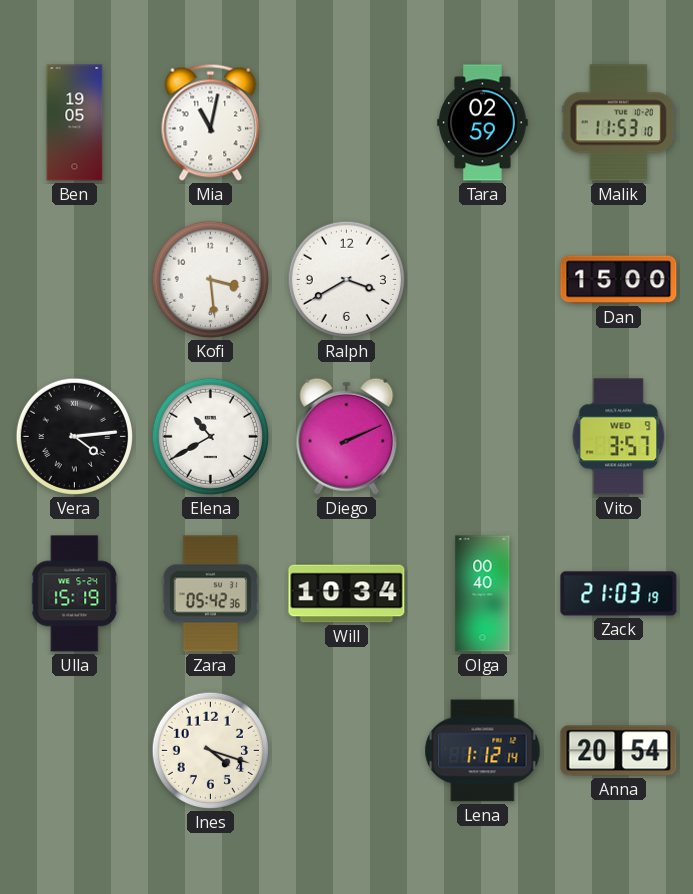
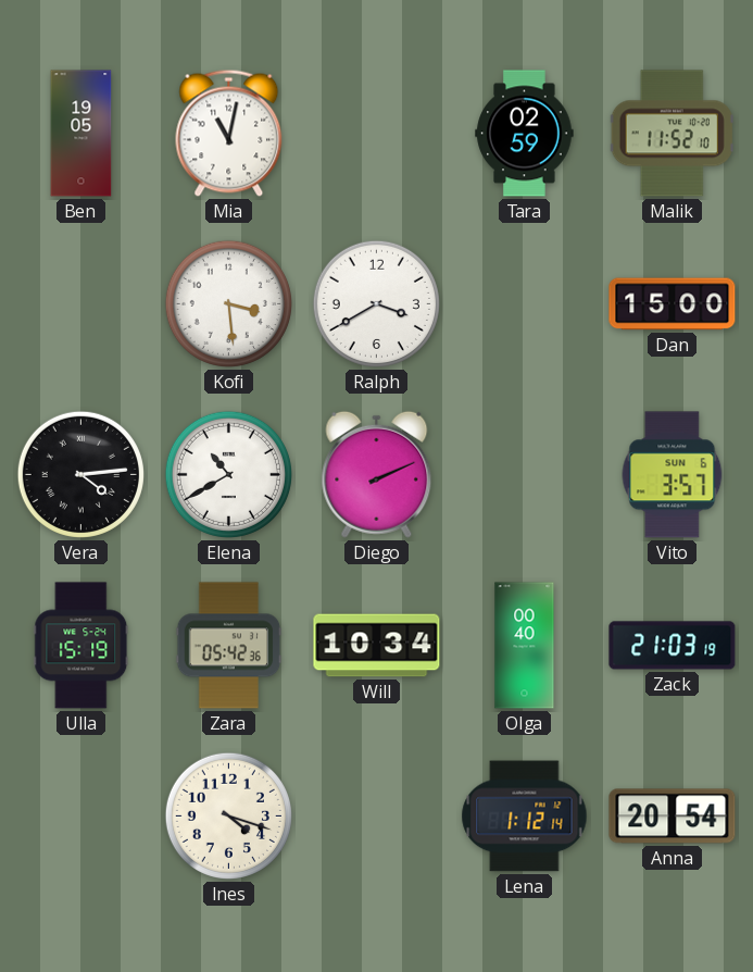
Malik: 11:53 -> 11:52 (672, 134)
Vito date: WED 9 -> SUN 6 (673, 475)
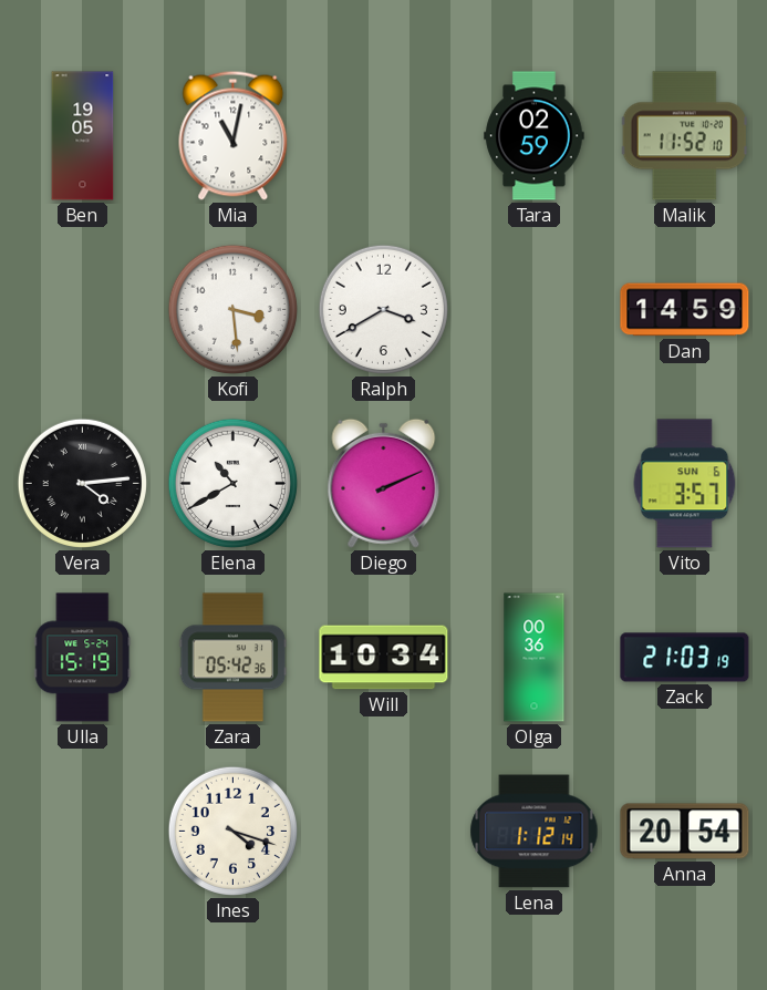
Dan: 15:00 -> 14:59 (685, 310)
Olga: 00:40 -> 00:36 (535, 658)
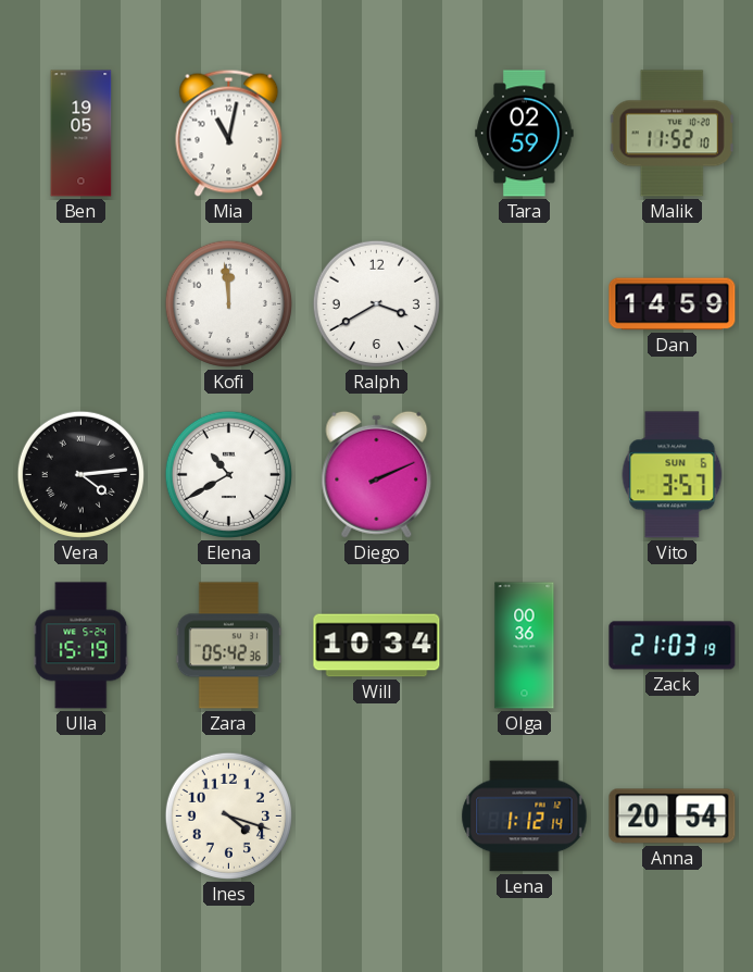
Kofi: 3:29 -> 11:59 (228, 303)
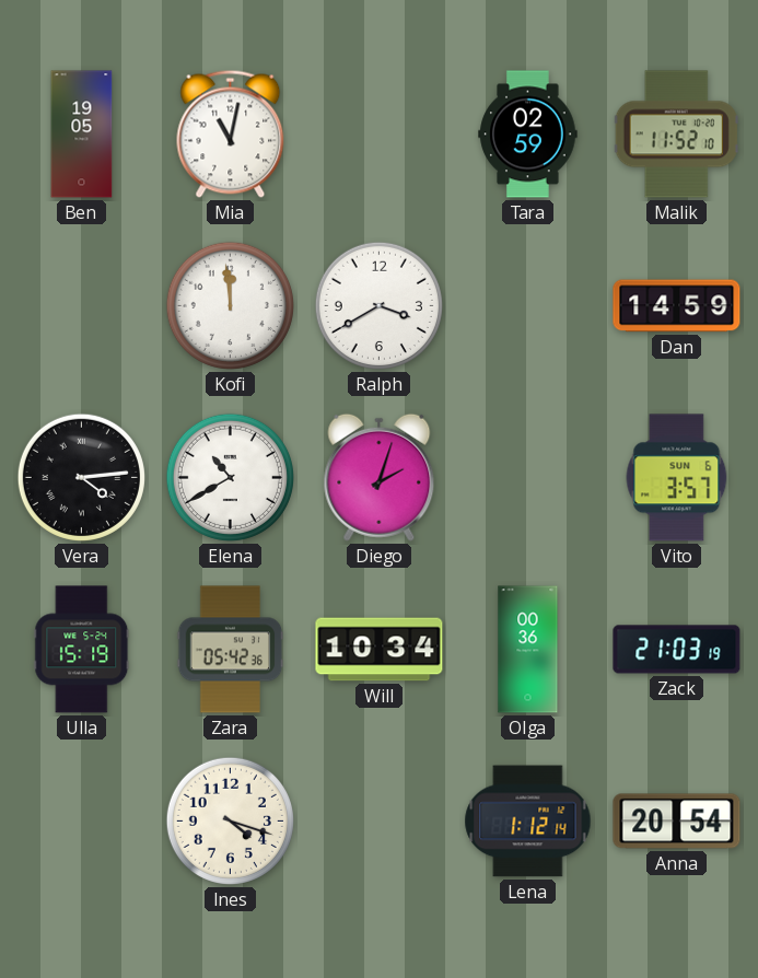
Diego: 2:11 -> 2:03 (380, 477)
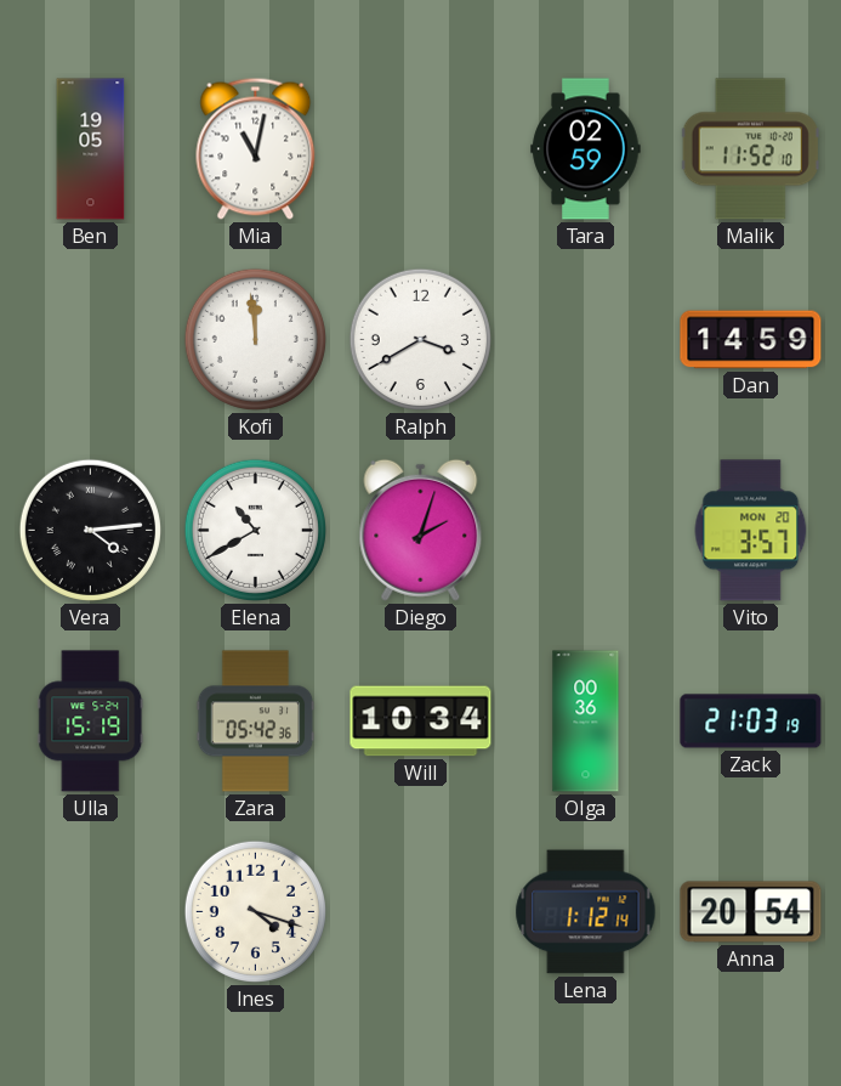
Vito date: SUN 6 -> MON 20 (751, 531)
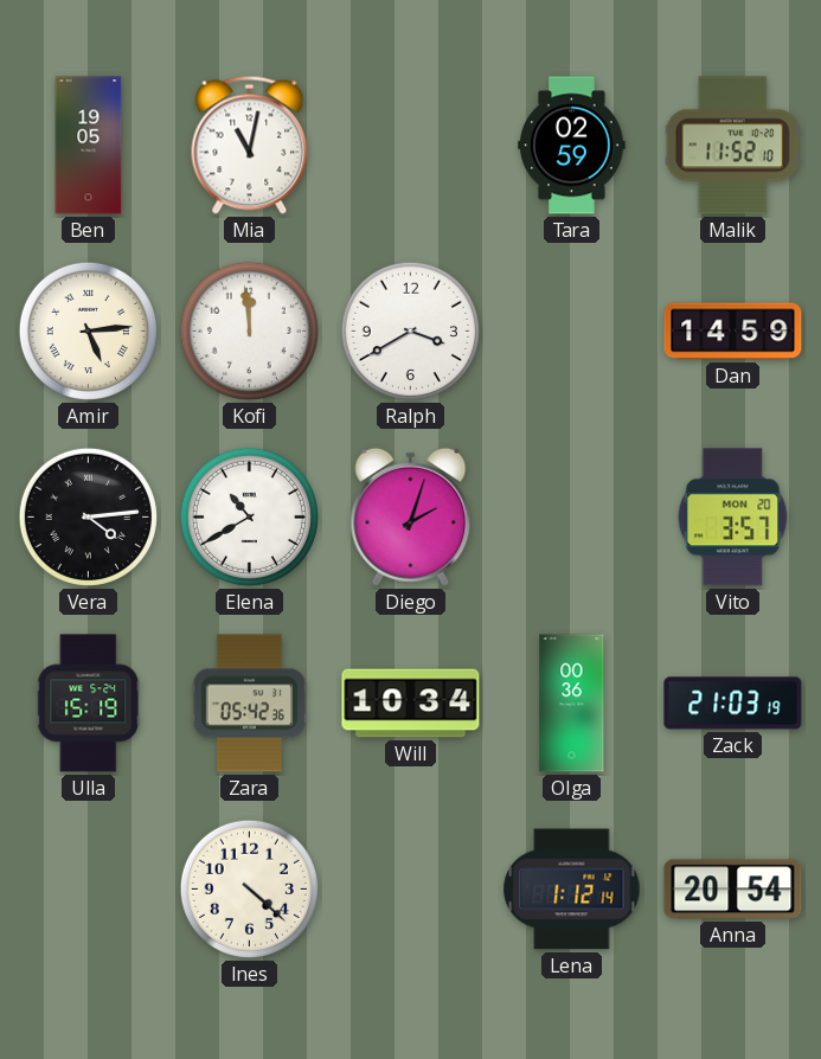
Amir: none -> 5:14 (88, 330)
Ines: 4:18 -> 4:22 (249, 888)
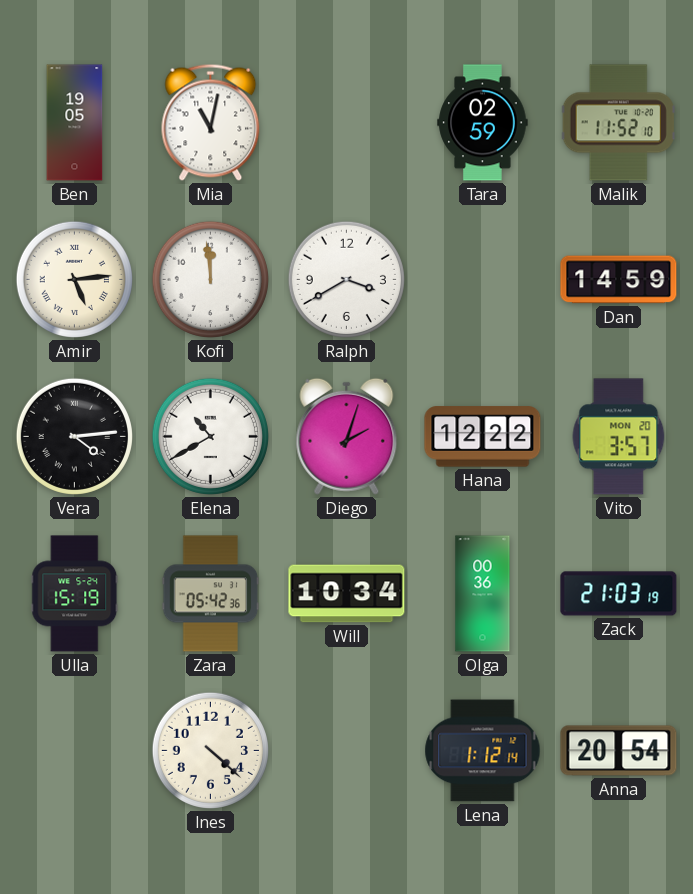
Hana: none -> 12:22 (483, 437)
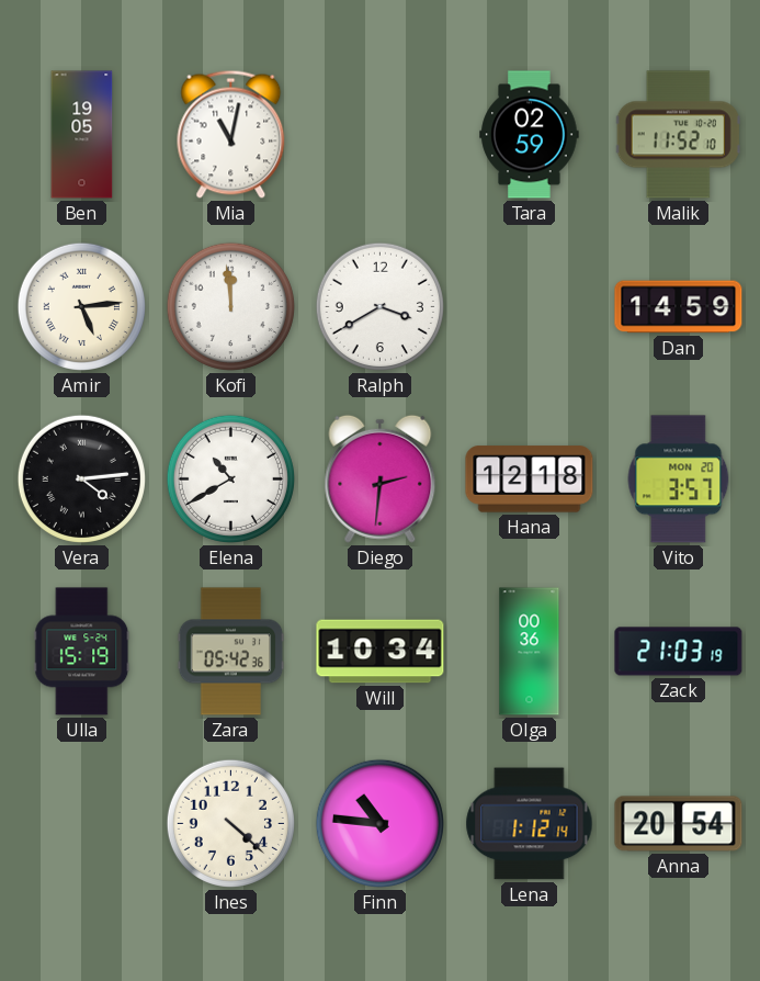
Diego: 2:03 -> 2:31 (381, 478)
Hana: 12:22 -> 12:18 (530, 480)
Finn: none -> 10:46 (379, 823)
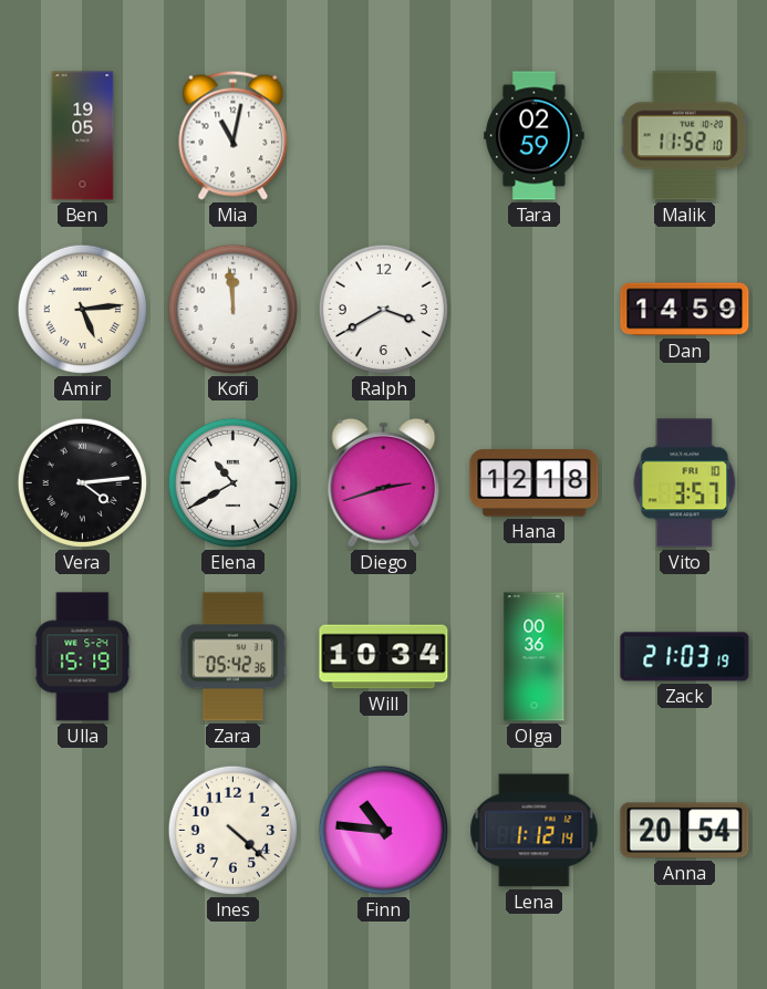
Diego: 2:31 -> 2:42 (384, 482)
Vito date: MON 20 -> FRI 10 (685, 483)
